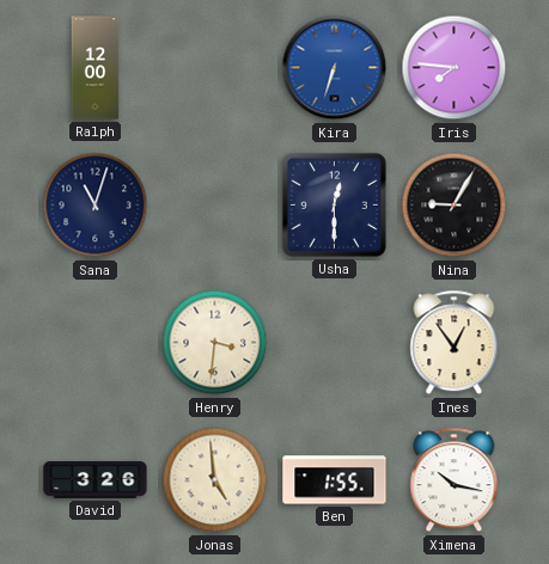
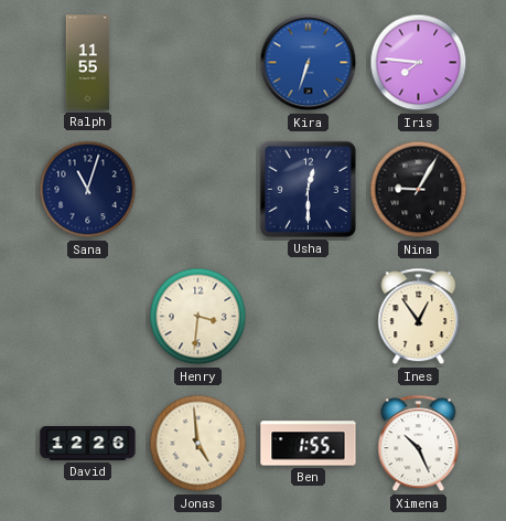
Ralph: 12:00 -> 11:55 (88, 63)
David: 3:26 -> 12:26 (88, 444)
Ximena: 10:17 -> 10:26 (419, 444)
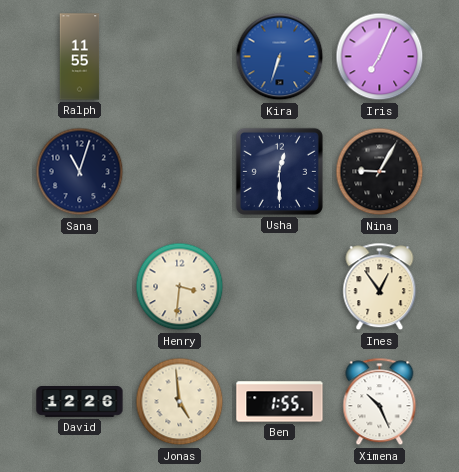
Iris: 7:46 -> 7:04 (380, 57)
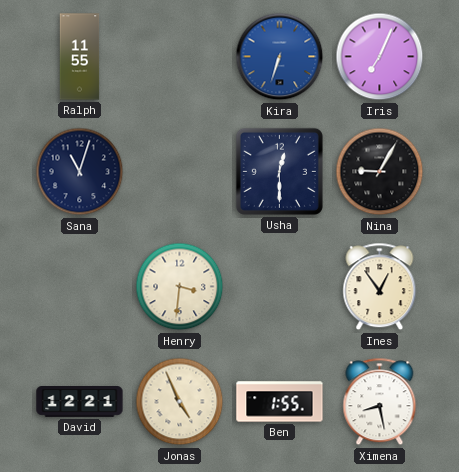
David: 12:26 -> 12:21 (80, 402)
Jonas: 4:59 -> 4:56 (180, 402)
Ximena: 10:26 -> 8:28 (380, 402)
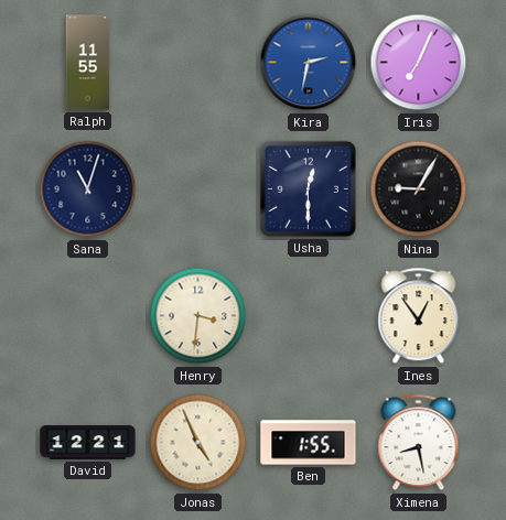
Kira: 6:33 -> 2:32 (309, 63)
